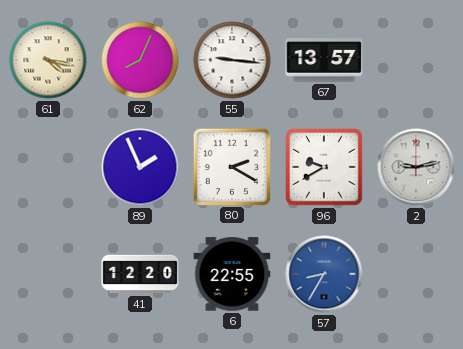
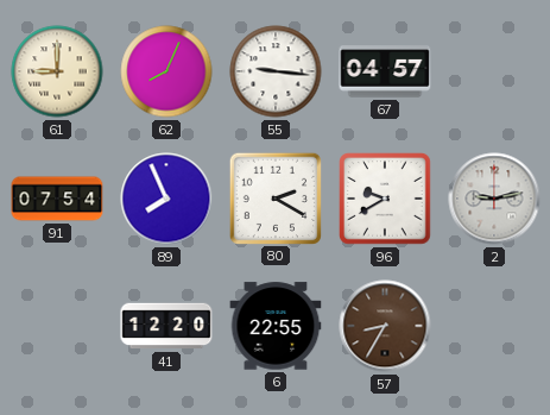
61: 4:17 -> 9:00 (57, 71)
67: 13:57 -> 04:57 (385, 71)
91: none -> 07:54 (57, 199)
89: 1:56 -> 7:56 (166, 199)
57 dial: blue -> brown (385, 326)
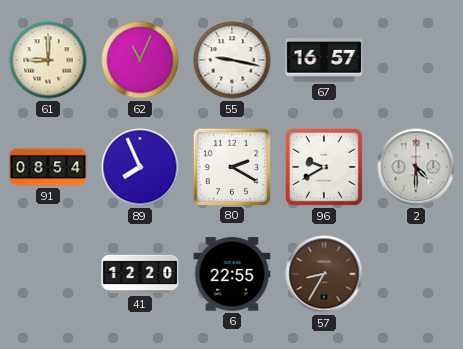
62: 8:04 -> 11:04 (140, 60)
55: 9:16 -> 9:17 (232, 60)
67: 04:57 -> 16:57 (324, 60)
91: 07:54 -> 08:54 (48, 167)
2: 9:13 -> 4:30 (416, 167)
